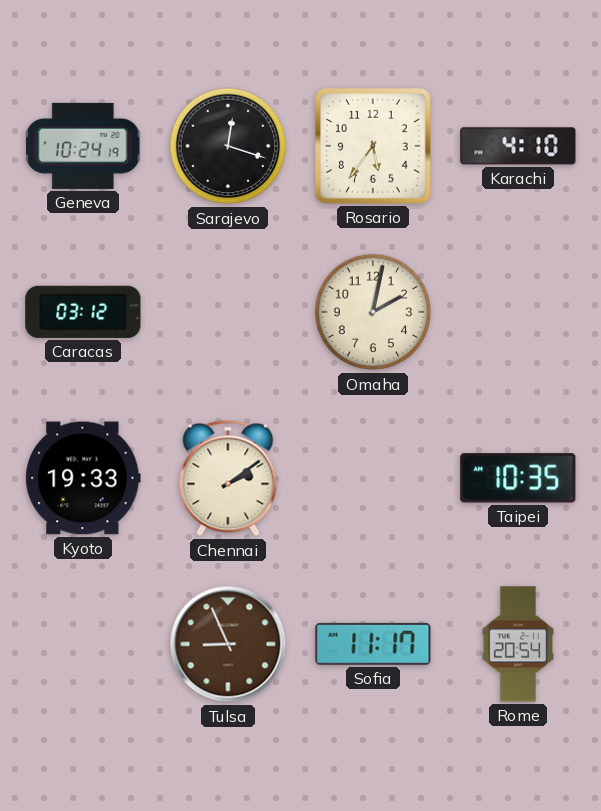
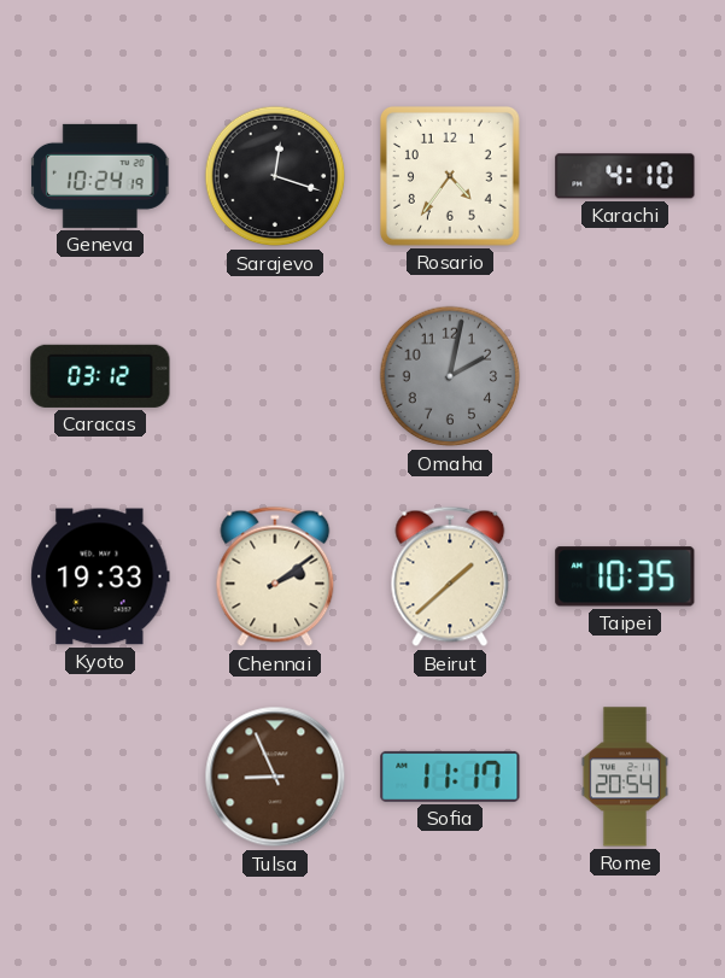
Rosario: 5:36 -> 4:36 (451, 177)
Omaha dial: cream -> grey (450, 376)
Beirut: none -> 1:38 (450, 576)
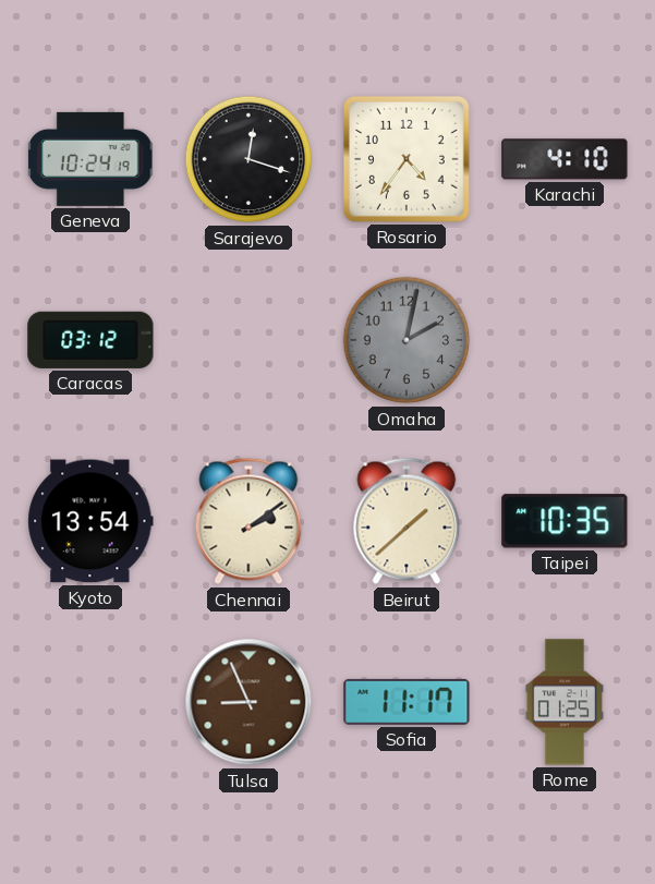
Kyoto: 19:33 -> 13:54 (90, 521)
Rome: 20:54 -> 01:25 (565, 702)
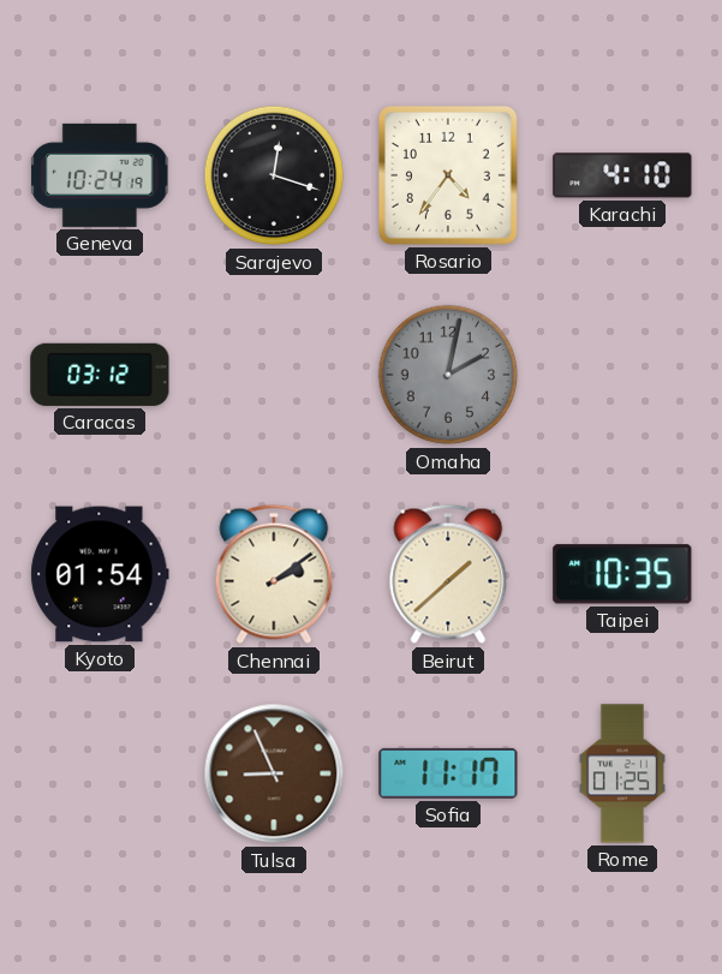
Kyoto: 13:54 -> 01:54 (100, 574)
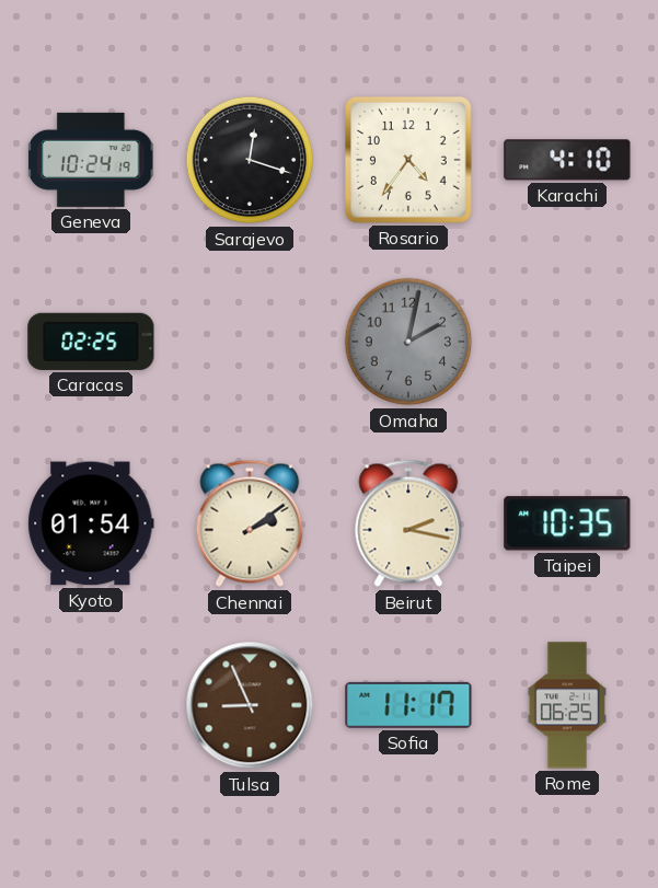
Caracas: 03:12 -> 02:25 (91, 342)
Beirut: 1:38 -> 2:17 (408, 523)
Rome: 01:25 -> 06:25 (567, 705)
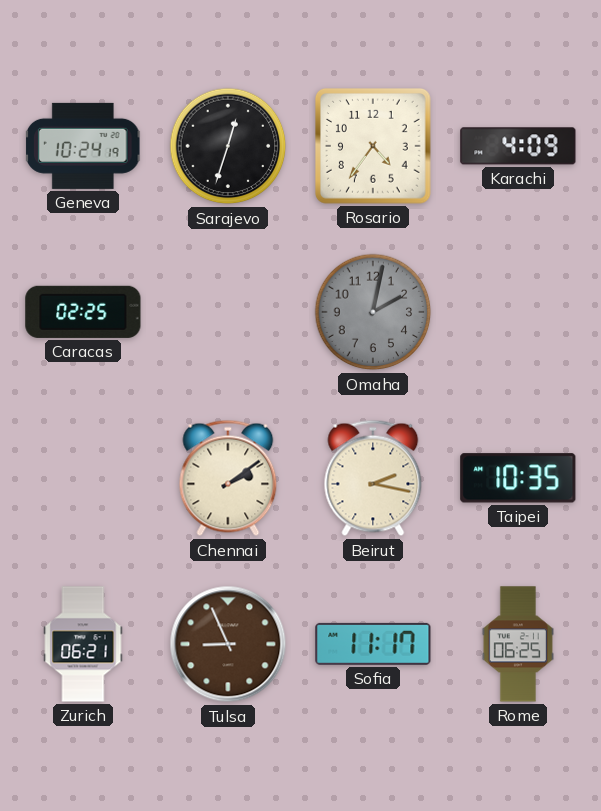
Sarajevo: 12:18 -> 12:33 (228, 146)
Karachi: 4:10 -> 4:09 (518, 146)
Kyoto: 01:54 -> none (91, 523)
Zurich: none -> 06:21 (83, 644)
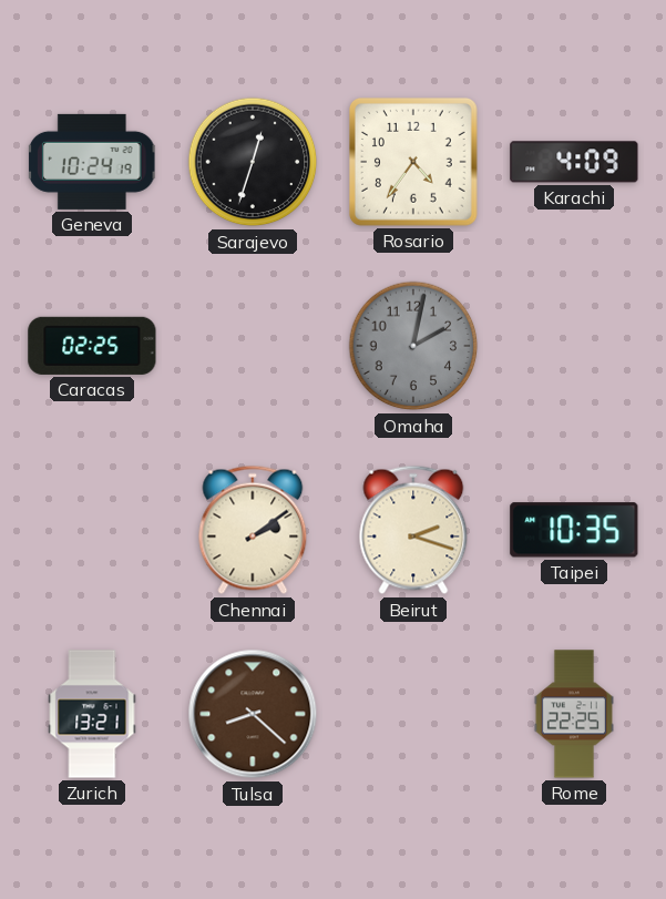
Beirut: 2:17 -> 2:18 (413, 530)
Zurich: 06:21 -> 13:21 (92, 714)
Tulsa: 8:56 -> 8:22 (253, 714)
Sofia: 11:17 -> none (373, 644)
Rome: 06:25 -> 22:25 (574, 714)
